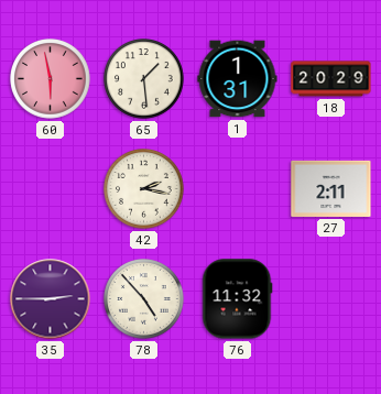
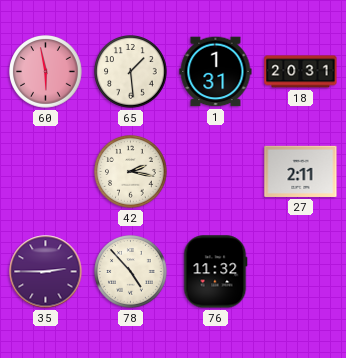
18: 20:29 -> 20:31 (301, 72)
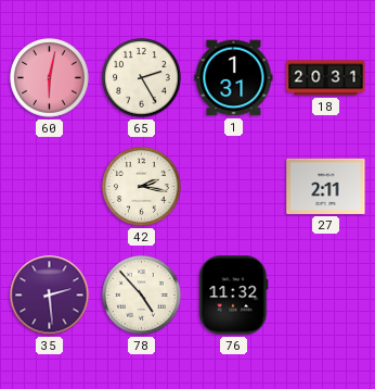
60: 5:58 -> 6:02 (50, 78)
65: 1:29 -> 2:25 (142, 78)
35: 2:45 -> 2:29 (50, 296)
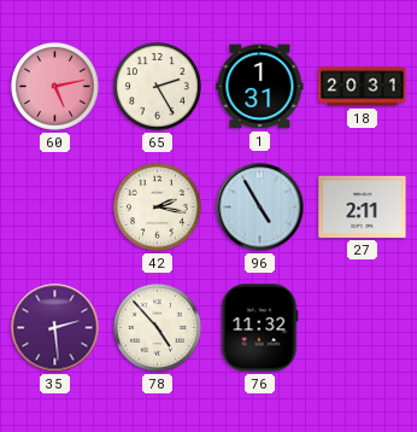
60: 6:02 -> 5:13 (55, 87)
96: none -> 4:55 (260, 208)
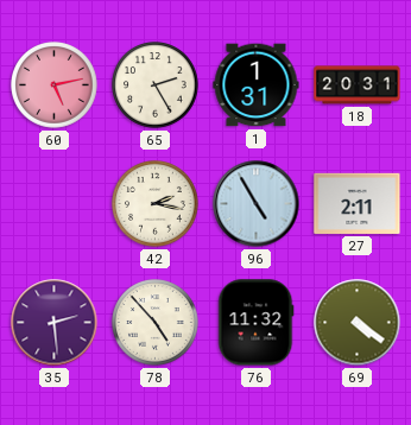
69: none -> 4:21 (358, 323)
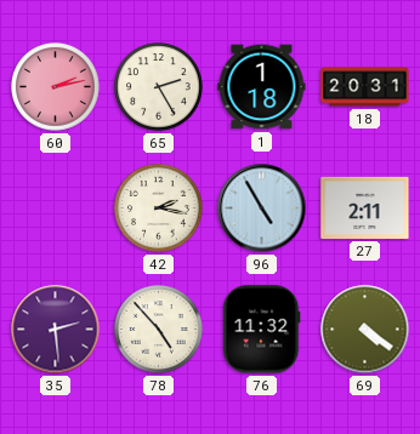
60: 5:13 -> 2:13 (56, 87)
1: 1:31 -> 1:18 (262, 87)
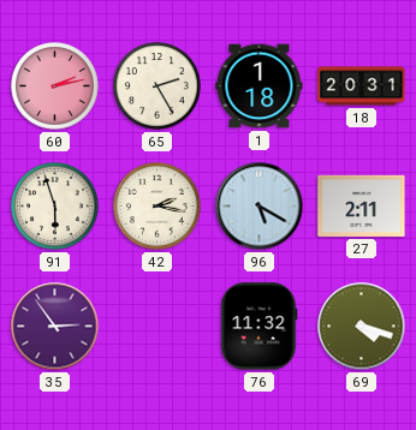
91: none -> 5:57 (55, 207)
96: 4:55 -> 5:20 (260, 207)
35: 2:29 -> 2:54 (55, 327)
78: 4:53 -> none (159, 330)
69: 4:21 -> 4:18 (362, 327)
